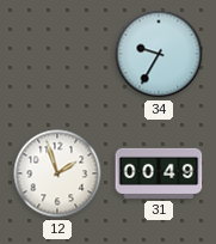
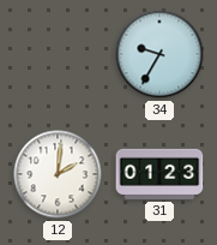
12: 1:57 -> 2:01 (58, 174)
31: 00:49 -> 01:23 (159, 174)
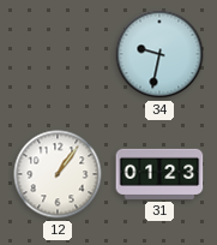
34: 9:35 -> 9:32 (159, 54)
12: 2:01 -> 1:06 (58, 174)
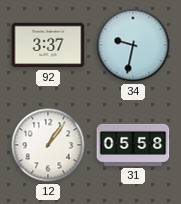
92: none -> 3:37 (48, 45)
31: 01:23 -> 05:58 (133, 145)
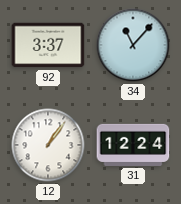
34: 9:32 -> 11:07 (133, 45)
31: 05:58 -> 12:24 (133, 145)
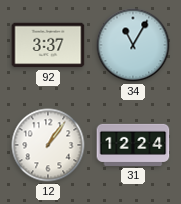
34: 11:07 -> 11:05 (133, 45)
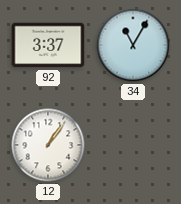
31: 12:24 -> none (133, 145)
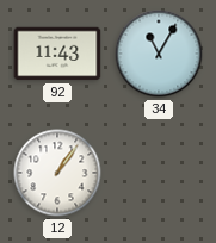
92: 3:37 -> 11:43 (57, 54)
